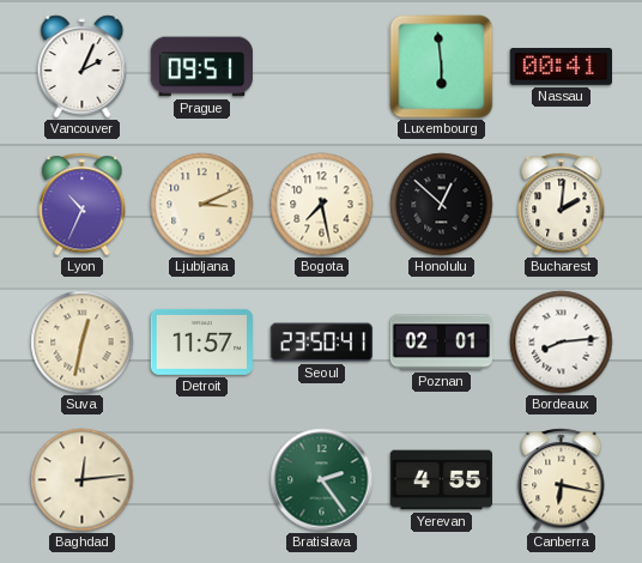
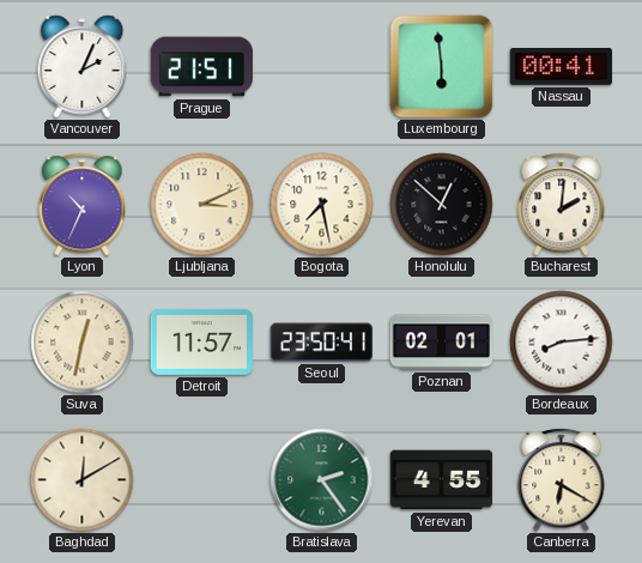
Prague: 09:51 -> 21:51 (201, 67)
Baghdad: 12:14 -> 12:10 (83, 480)
Canberra: 6:17 -> 6:20 (562, 480)
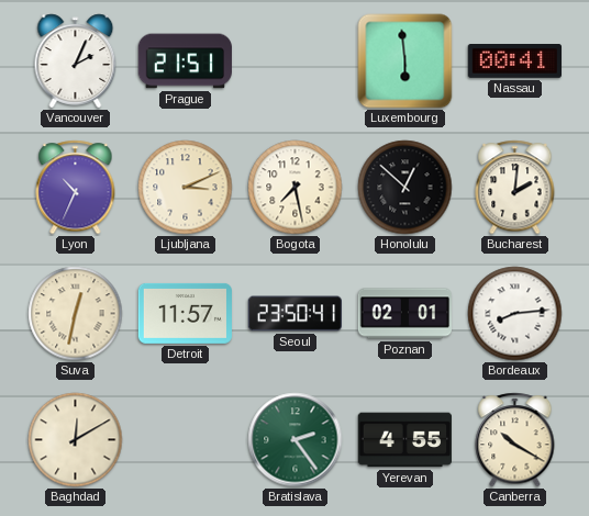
Canberra: 6:20 -> 10:20 (515, 440)
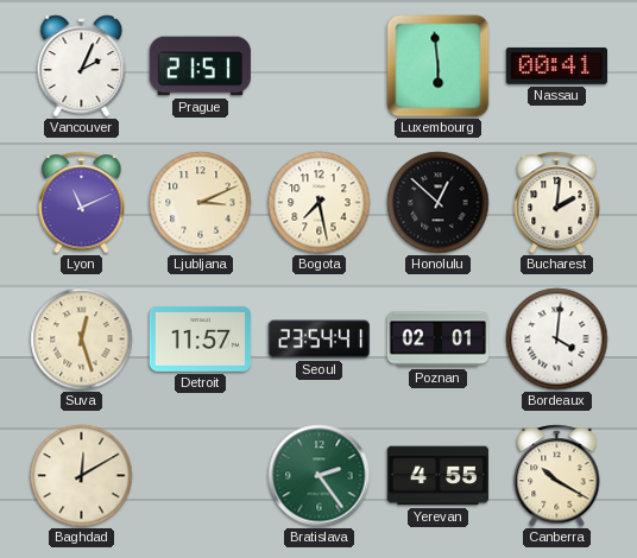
Lyon: 10:34 -> 11:11 (82, 203)
Suva: 12:32 -> 12:27 (82, 340)
Seoul: 23:50 -> 23:54 (318, 340)
Bordeaux: 8:14 -> 4:01 (557, 340)
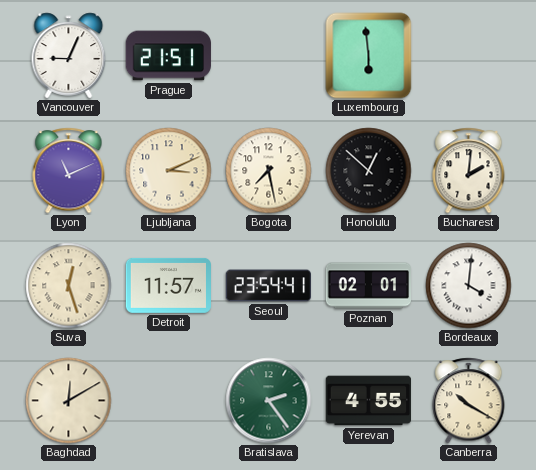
Vancouver: 2:04 -> 9:04 (69, 56)
Nassau: 00:41 -> none (556, 66)
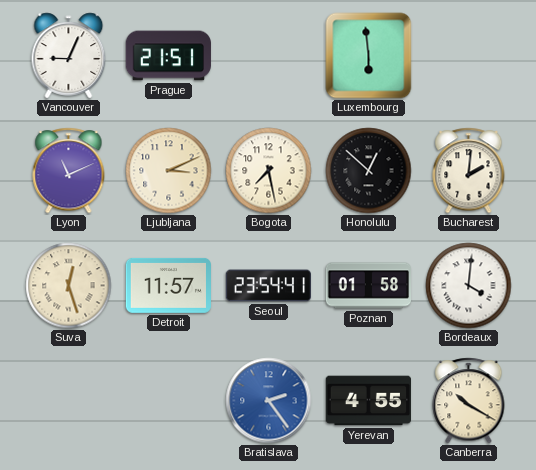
Poznan: 02:01 -> 01:58 (368, 286)
Baghdad: 12:10 -> none (69, 401)
Bratislava dial: green -> blue (269, 401)
